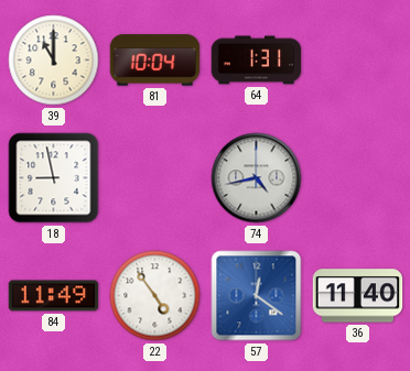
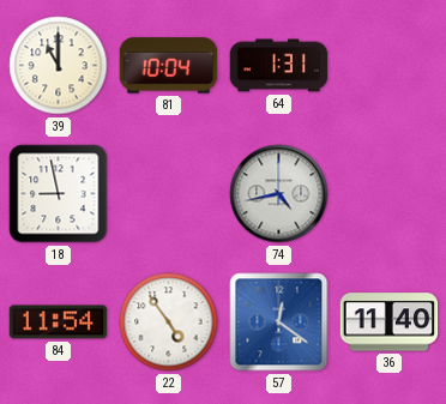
84: 11:49 -> 11:54 (59, 322)
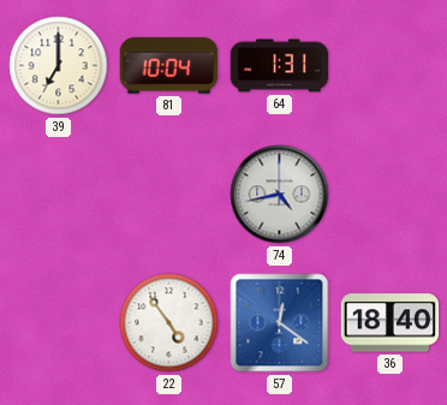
39: 11:00 -> 7:00 (59, 66)
18: 8:58 -> none (59, 194)
84: 11:54 -> none (59, 322)
36: 11:40 -> 18:40 (391, 323)
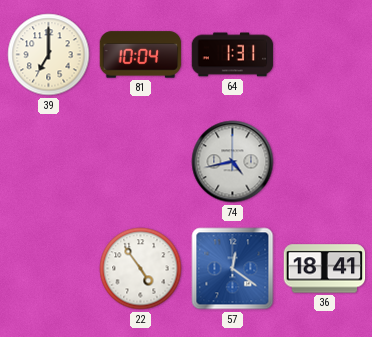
36: 18:40 -> 18:41 (325, 269)
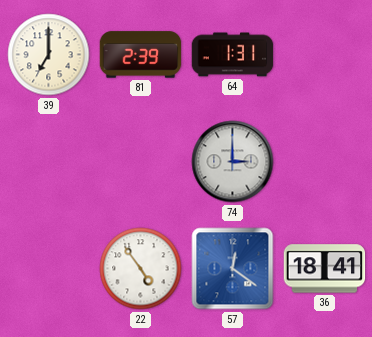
81: 10:04 -> 2:39 (141, 55)
74: 4:43 -> 3:00 (233, 162)
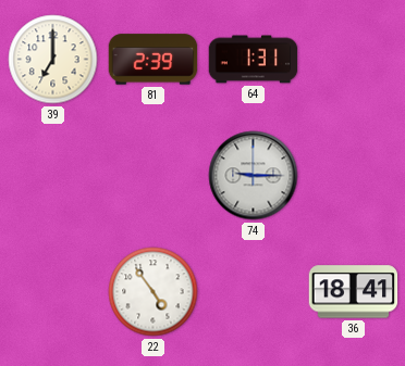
74: 3:00 -> 9:15 (254, 176)
57: 12:21 -> none (233, 269)
